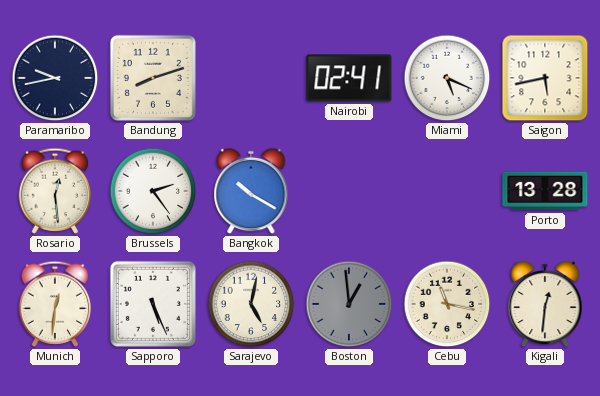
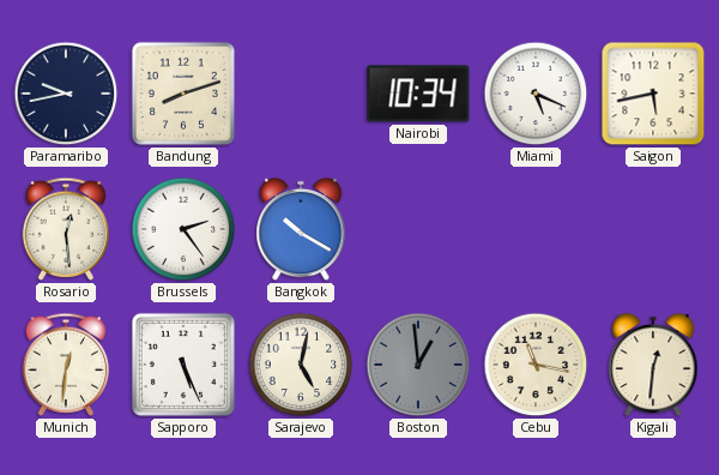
Nairobi: 02:41 -> 10:34 (418, 94)
Porto: 13:28 -> none (545, 191)
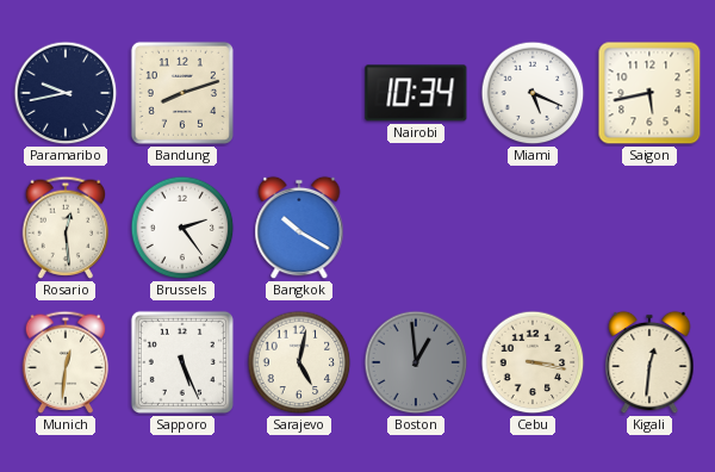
Cebu: 11:17 -> 3:17 (533, 362)
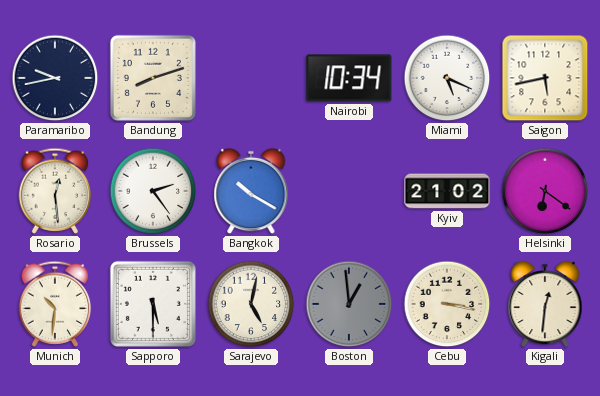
Kyiv: none -> 21:02 (447, 191)
Helsinki: none -> 6:21 (545, 191)
Munich: 12:31 -> 10:31 (55, 304)
Sapporo: 5:26 -> 5:30 (153, 304)
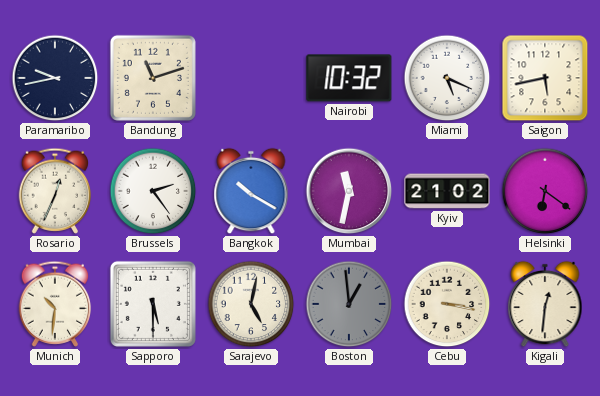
Bandung: 8:12 -> 11:12 (153, 78)
Nairobi: 10:34 -> 10:32 (349, 78)
Rosario: 12:29 -> 12:34 (55, 191)
Mumbai: none -> 11:32 (349, 191)
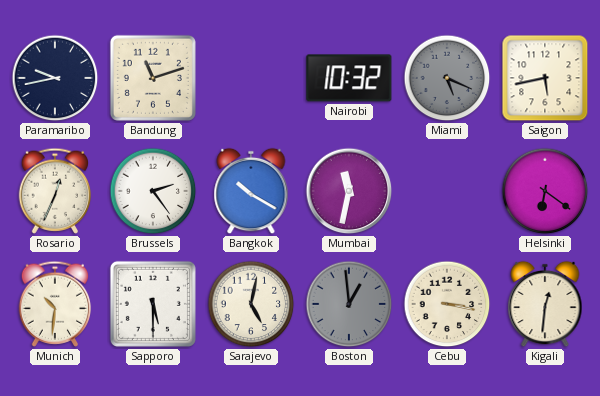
Miami dial: white -> grey (447, 78)
Kyiv: 21:02 -> none (447, 191)
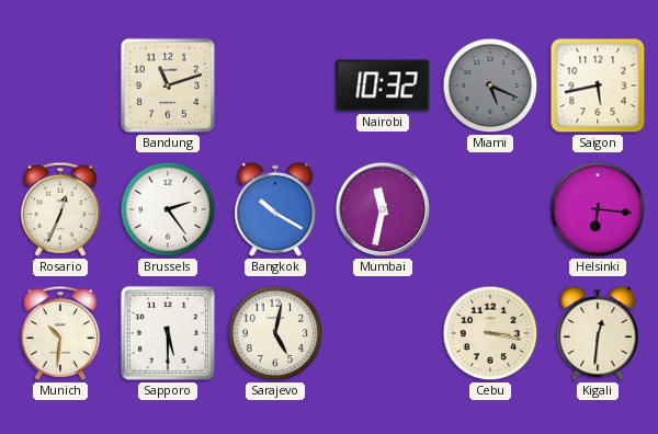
Paramaribo: 9:43 -> none (55, 78)
Helsinki: 6:21 -> 6:16 (598, 209)
Boston: 12:59 -> none (349, 304)
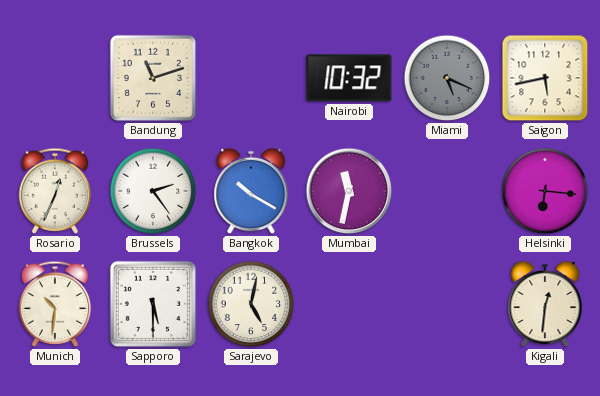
Cebu: 3:17 -> none (490, 333)
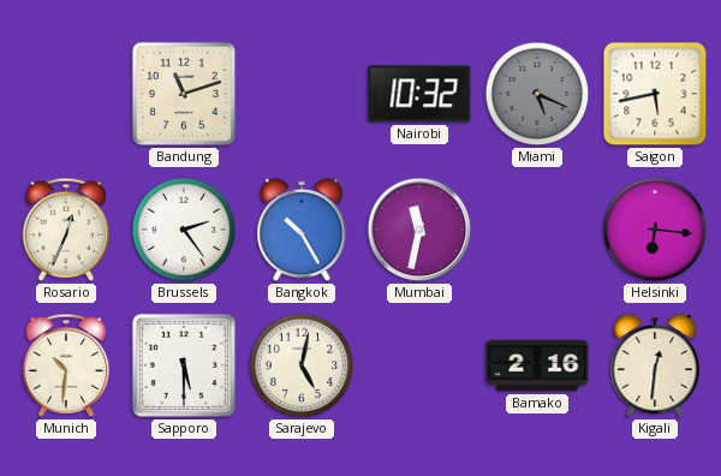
Bangkok: 10:20 -> 10:25 (302, 230)
Bamako: none -> 2:16 (537, 365)
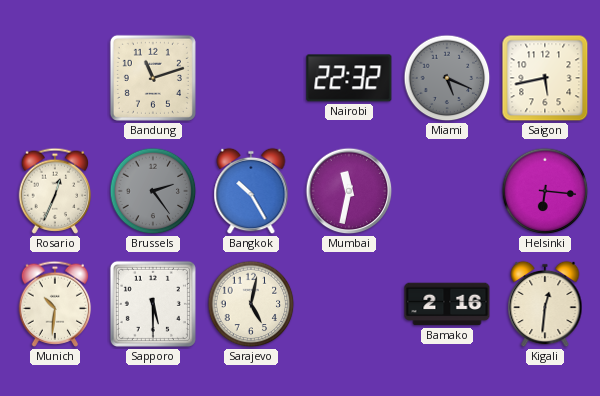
Nairobi: 10:32 -> 22:32 (349, 78)
Brussels dial: white -> grey (153, 191)
